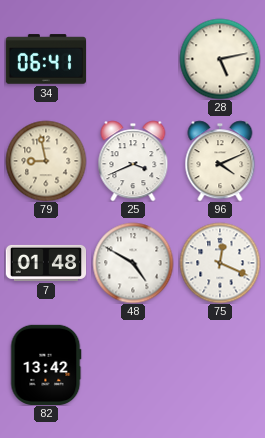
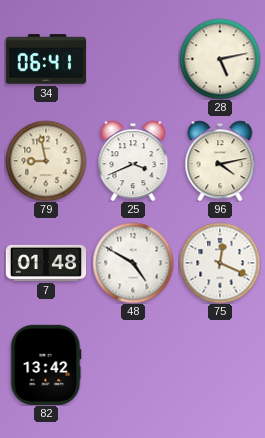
96: 4:11 -> 4:13 (220, 161)
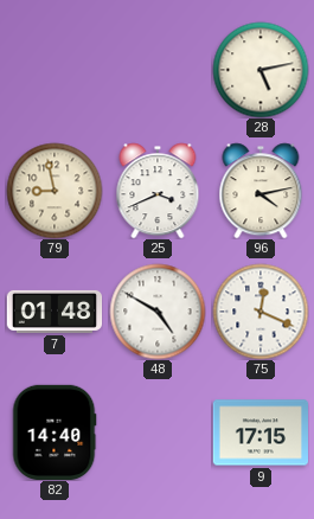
34: 06:41 -> none (45, 59)
82: 13:42 -> 14:40 (55, 431)
9: none -> 17:15 (259, 432)
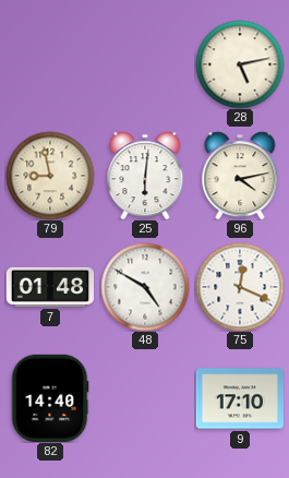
25: 3:41 -> 6:01 (145, 176)
9: 17:15 -> 17:10 (239, 398)
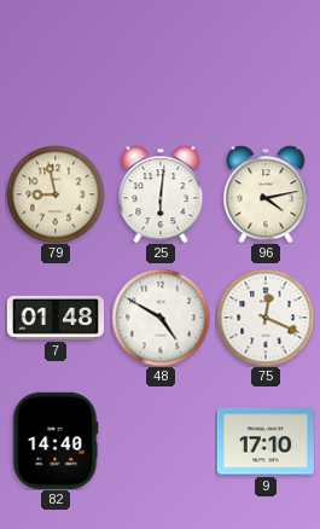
28: 5:13 -> none (240, 64)
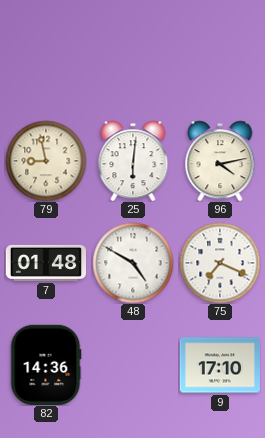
75: 12:19 -> 7:19 (220, 263)
82: 14:40 -> 14:36 (46, 364)
